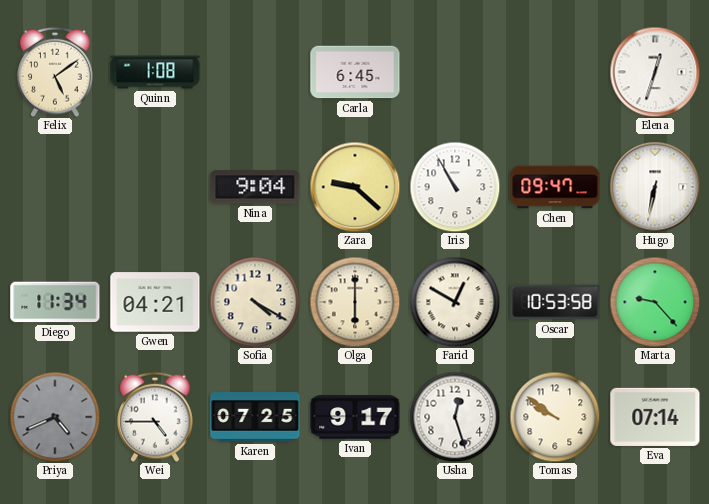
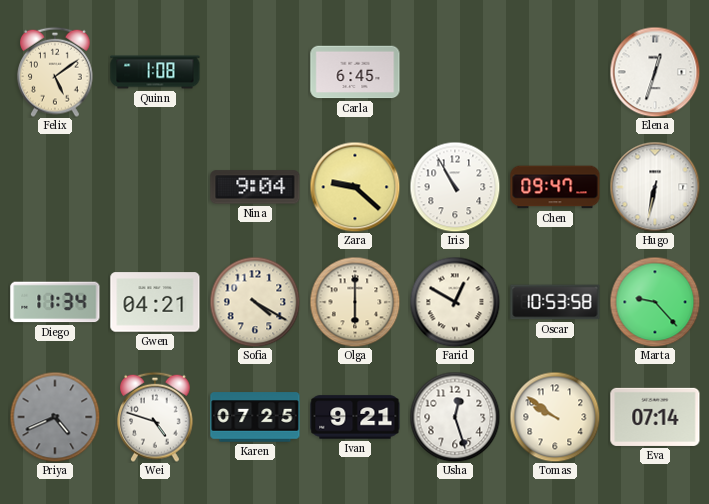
Wei: 4:45 -> 4:48 (156, 417)
Ivan: 9:17 -> 9:21 (355, 417)
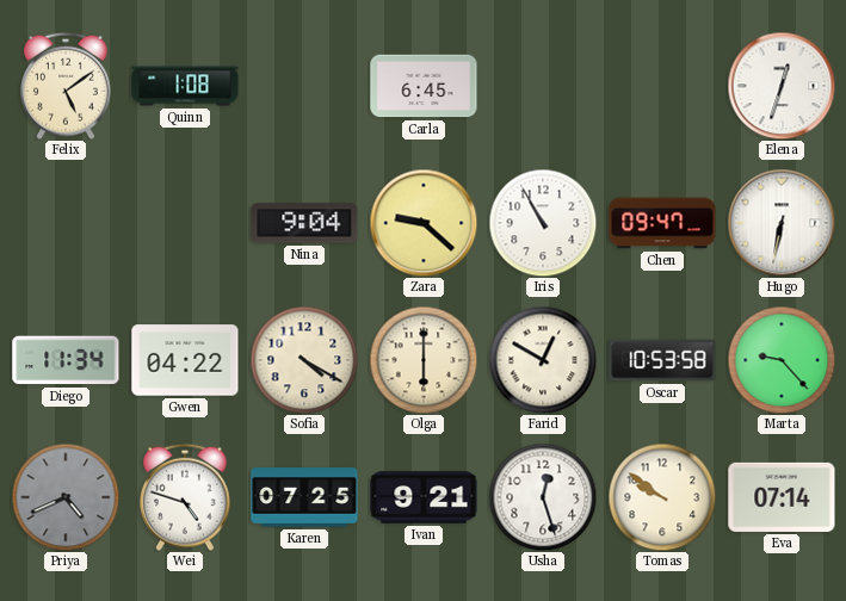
Gwen: 04:21 -> 04:22 (185, 360)
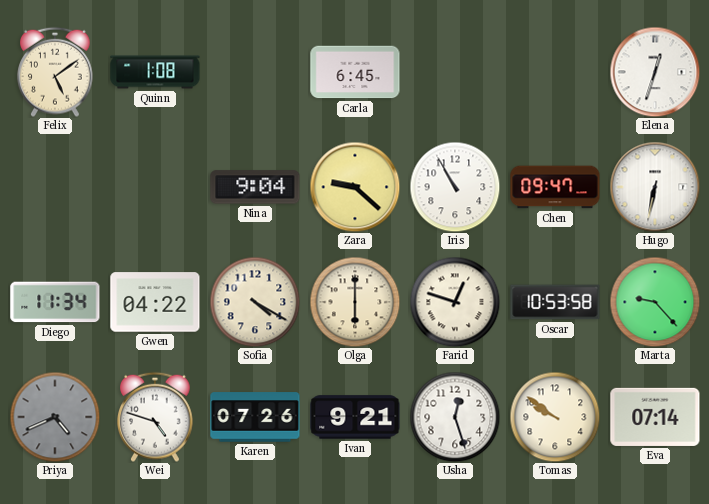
Farid: 12:50 -> 12:48 (455, 302)
Karen: 07:25 -> 07:26 (255, 417)
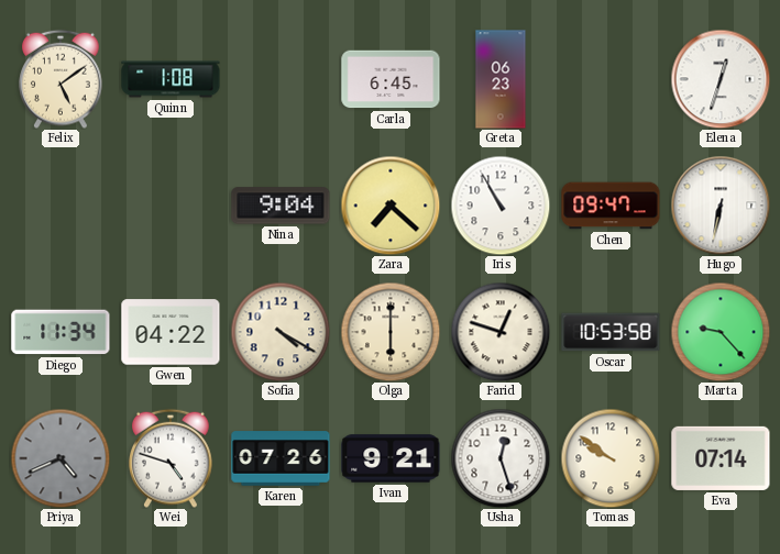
Greta: none -> 06:23 (501, 79)
Zara: 9:22 -> 7:22 (391, 206)
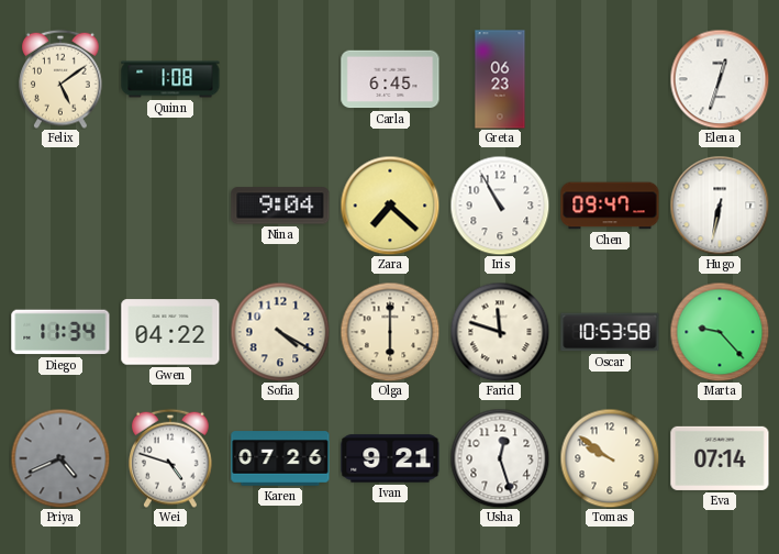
Farid: 12:48 -> 11:48 (500, 332)
